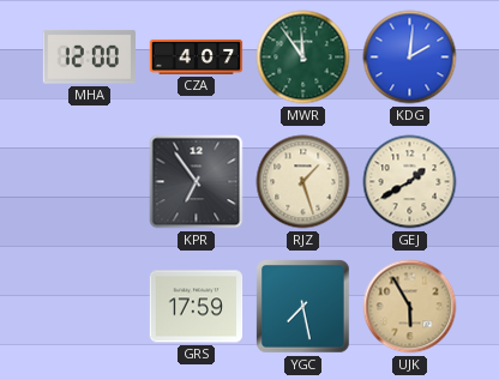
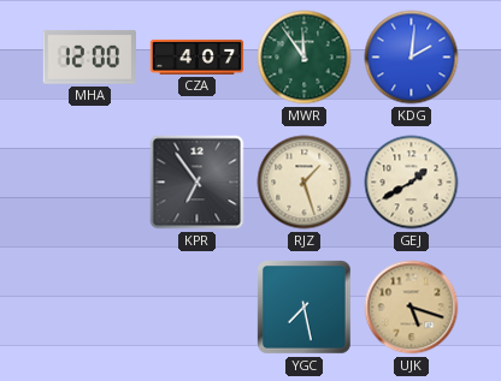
GRS: 17:59 -> none (197, 307)
UJK: 5:55 -> 5:18 (412, 308)
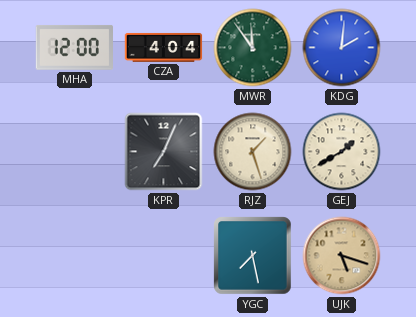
CZA: 4:07 -> 4:04 (164, 47)
KPR: 6:54 -> 7:04 (164, 152)
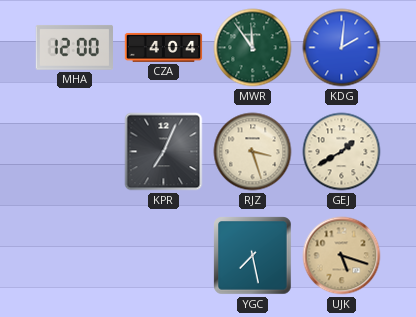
RJZ: 1:27 -> 3:27 (253, 152)
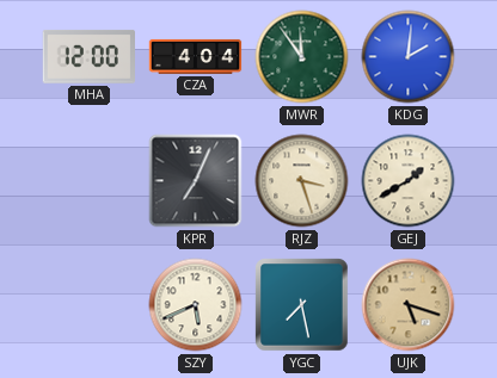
SZY: none -> 5:41 (196, 305)
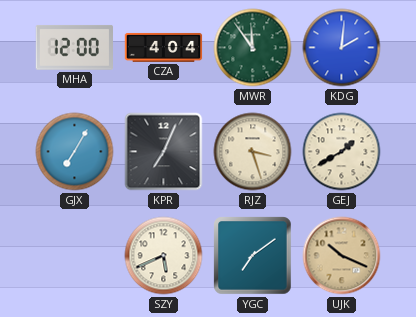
GJX: none -> 7:05 (75, 152)
YGC: 7:28 -> 7:09 (253, 256)
UJK: 5:18 -> 10:19 (342, 256)
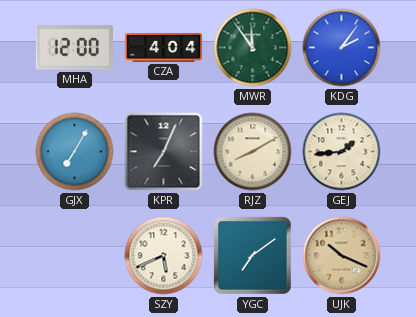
KDG: 2:01 -> 2:06 (342, 48)
RJZ: 3:27 -> 8:10 (253, 152)
GEJ: 1:40 -> 1:44 (342, 152)
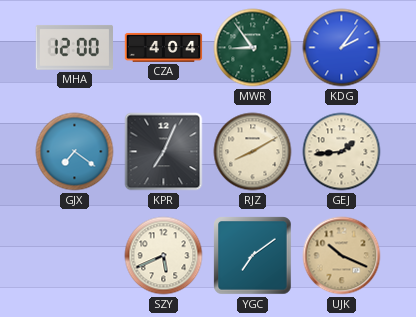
MWR: 11:54 -> 8:54 (253, 48)
GJX: 7:05 -> 7:21 (75, 152)
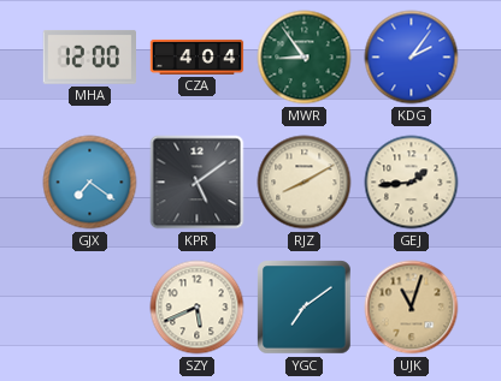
KPR: 7:04 -> 5:09 (198, 183)
UJK: 10:19 -> 11:03 (412, 308)
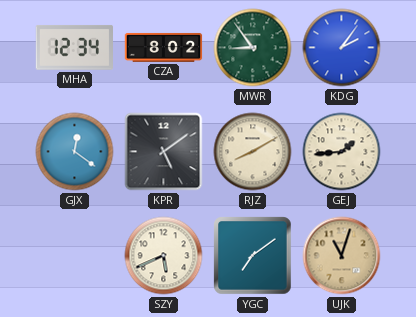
MHA: 12:00 -> 12:34 (74, 47)
CZA: 4:04 -> 8:02 (164, 47)
GJX: 7:21 -> 12:21 (75, 152)
